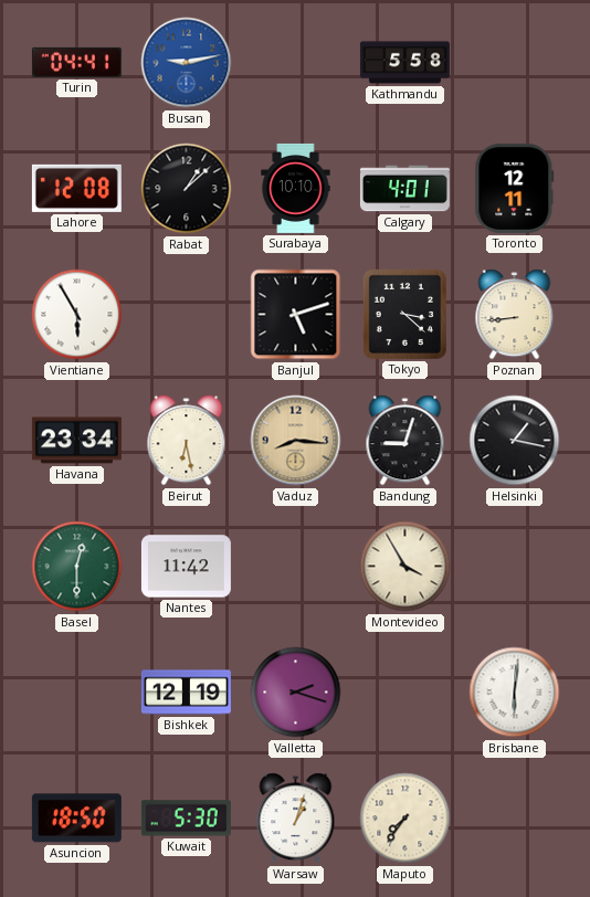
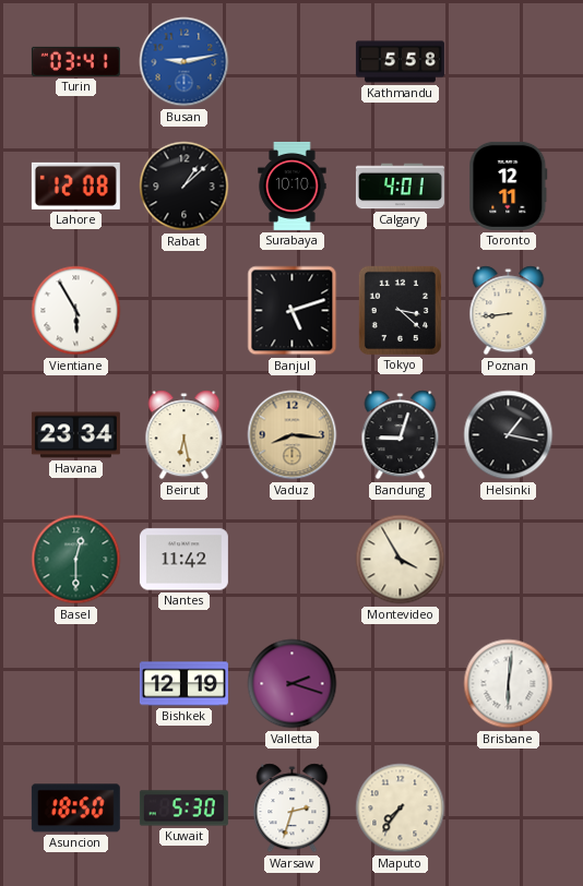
Turin: 04:41 -> 03:41 (75, 61)
Warsaw: 1:03 -> 2:33 (293, 809)
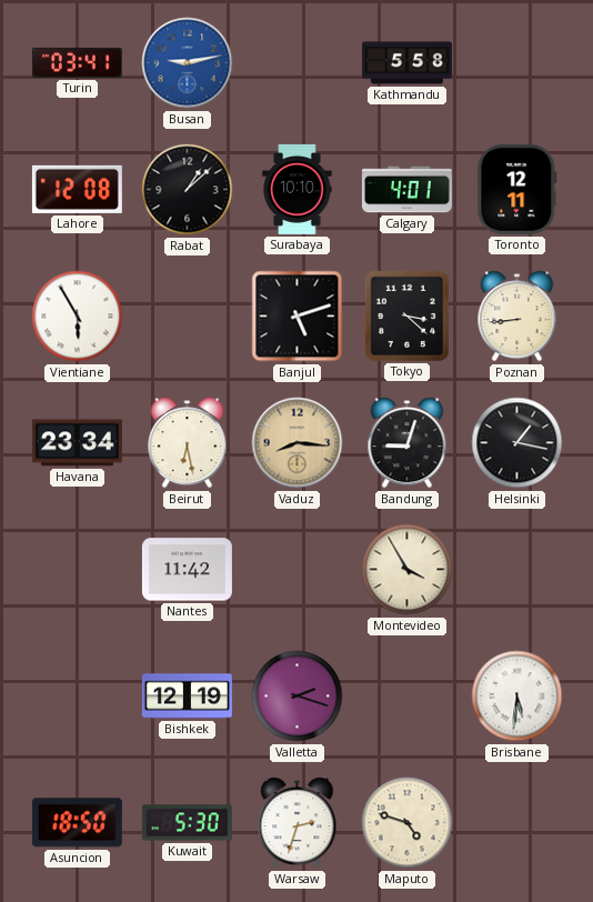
Basel: 12:30 -> none (76, 560)
Brisbane: 6:01 -> 5:31 (517, 696)
Maputo: 7:36 -> 4:48 (408, 823)
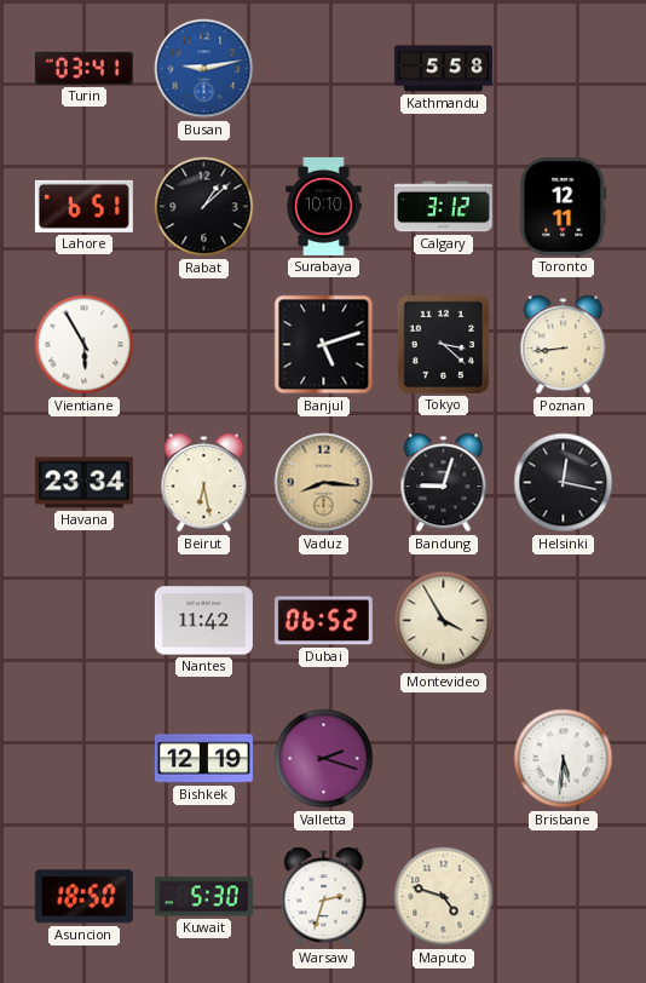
Lahore: 12:08 -> 6:51 (83, 206)
Calgary: 4:01 -> 3:12 (443, 207)
Helsinki: 1:17 -> 12:17 (564, 483)
Dubai: none -> 06:52 (323, 621)
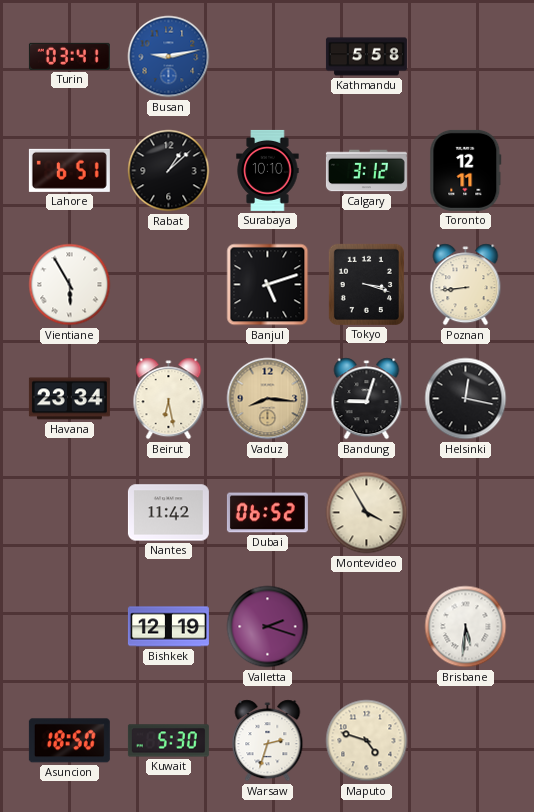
Tokyo: 3:22 -> 3:18 (366, 284)
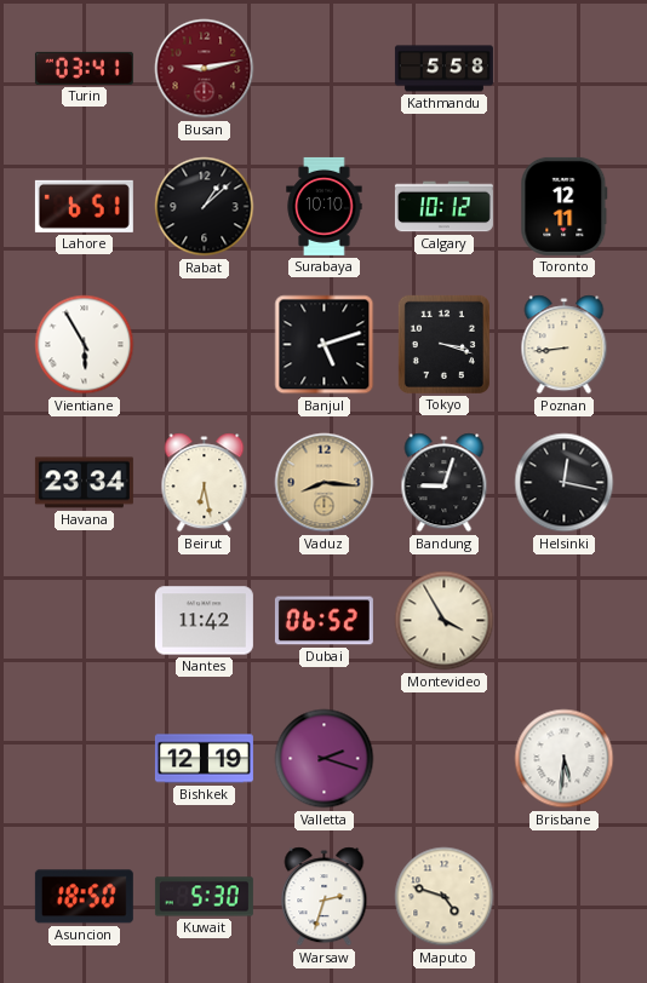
Busan dial: blue -> burgundy (205, 69)
Calgary: 3:12 -> 10:12 (443, 207)
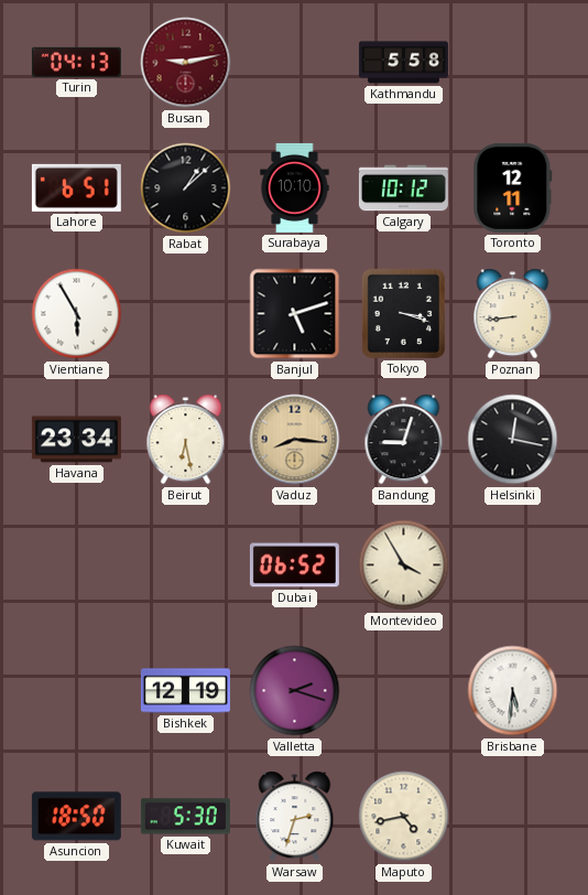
Turin: 03:41 -> 04:13 (76, 62)
Nantes: 11:42 -> none (204, 621)
Maputo: 4:48 -> 4:43 (404, 817)
